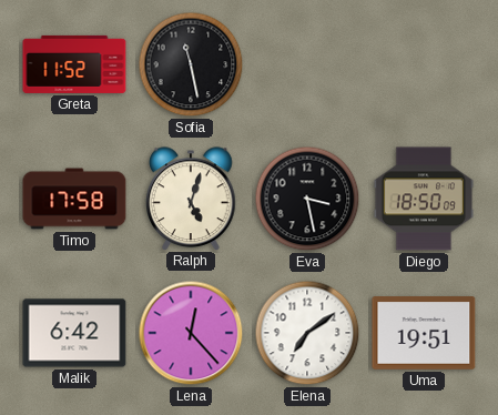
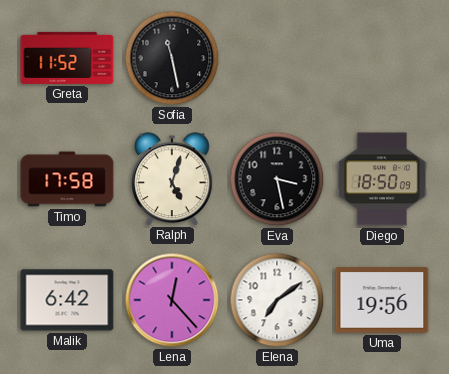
Uma: 19:51 -> 19:56 (382, 300)
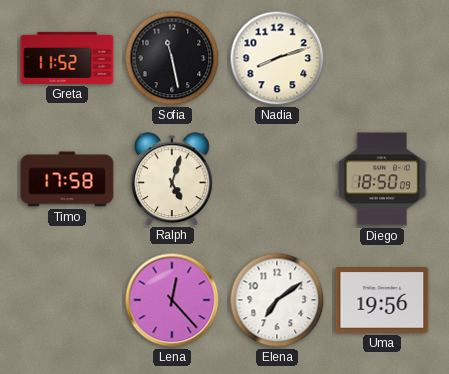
Nadia: none -> 8:12 (277, 58)
Eva: 3:28 -> none (277, 179)
Malik: 6:42 -> none (67, 300)
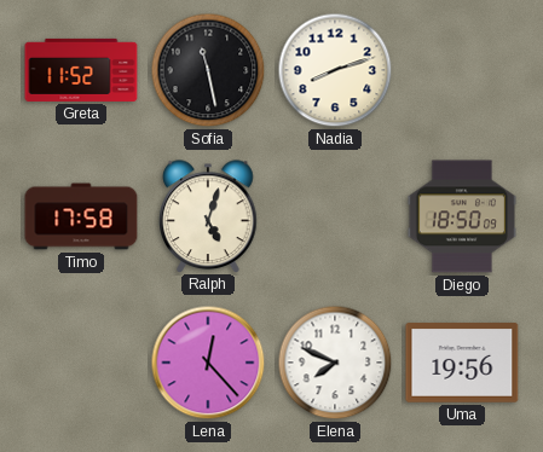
Elena: 7:09 -> 7:49 (335, 363)
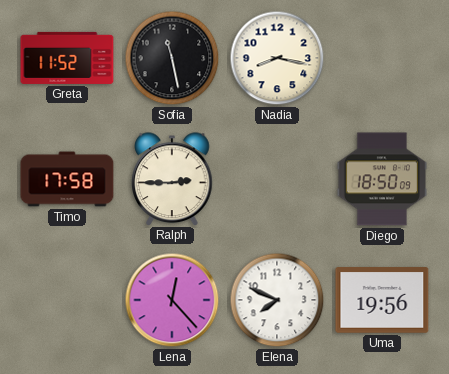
Nadia: 8:12 -> 8:17 (277, 58)
Ralph: 5:03 -> 2:45 (172, 179)
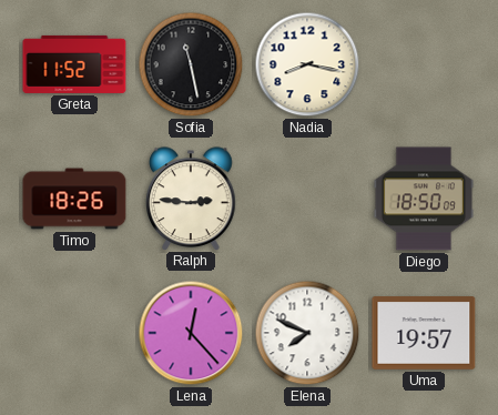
Timo: 17:58 -> 18:26 (74, 199)
Ralph: 2:45 -> 2:46 (191, 199)
Uma: 19:56 -> 19:57 (424, 333)
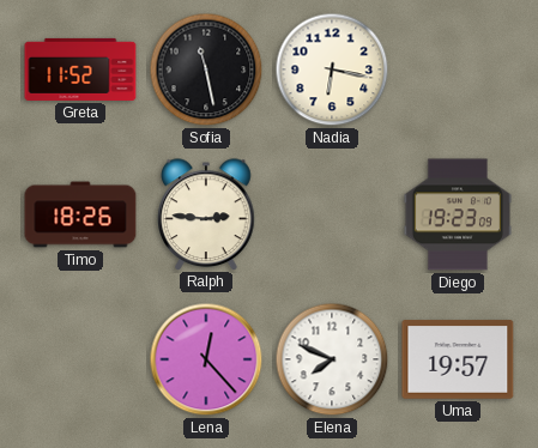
Nadia: 8:17 -> 6:17 (332, 69)
Diego: 18:50 -> 19:23 (457, 214)
